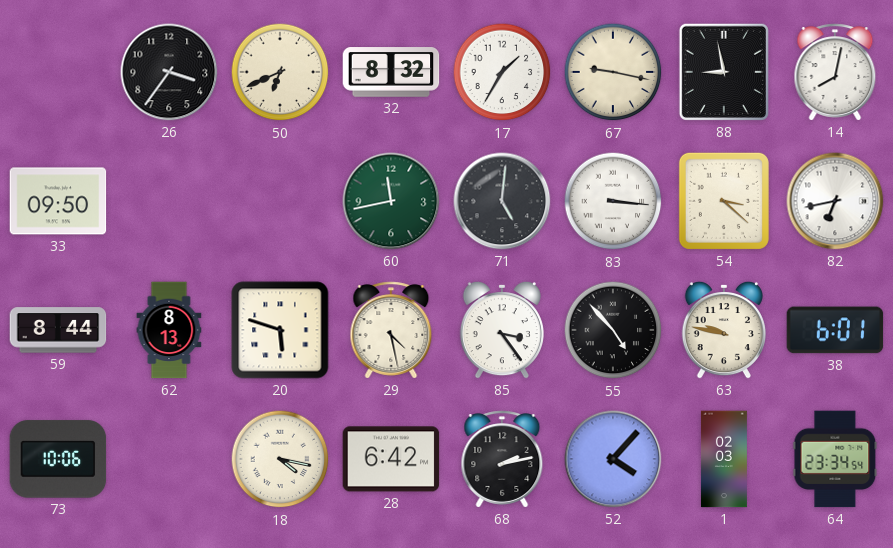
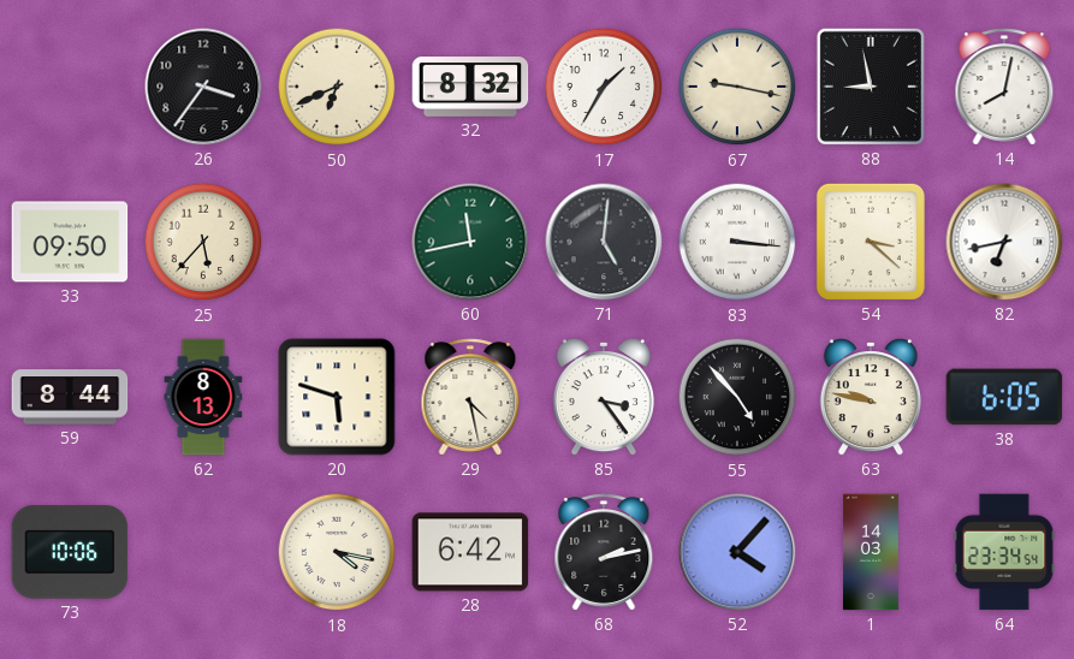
25: none -> 5:37 (203, 242)
38: 6:01 -> 6:05 (1004, 397)
1: 02:03 -> 14:03 (871, 552)
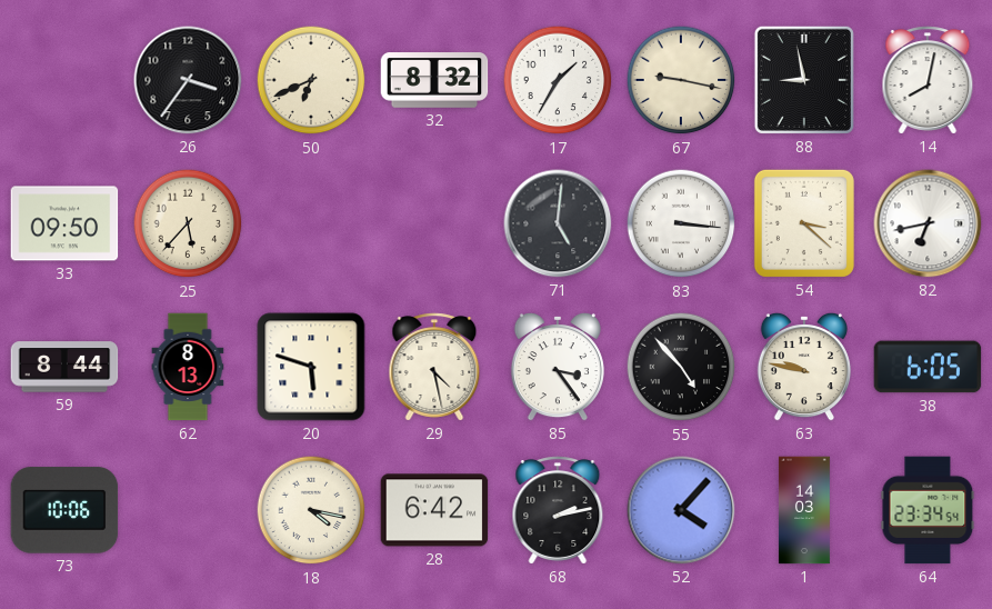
60: 11:43 -> none (470, 242)
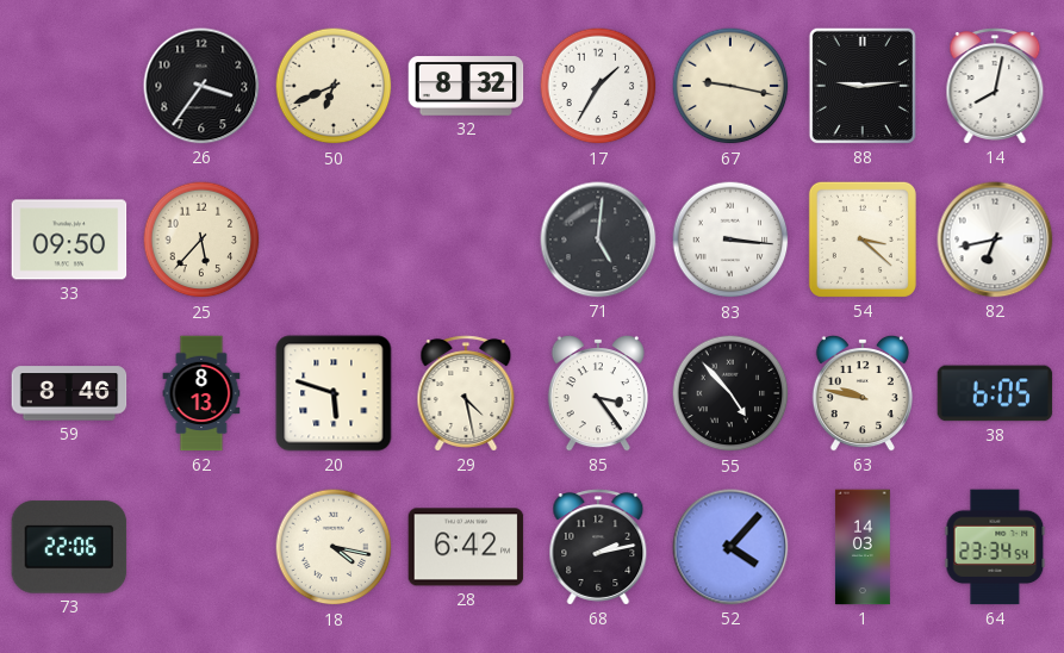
88: 8:58 -> 9:14 (863, 86)
59: 8:44 -> 8:46 (69, 393)
73: 10:06 -> 22:06 (69, 547)
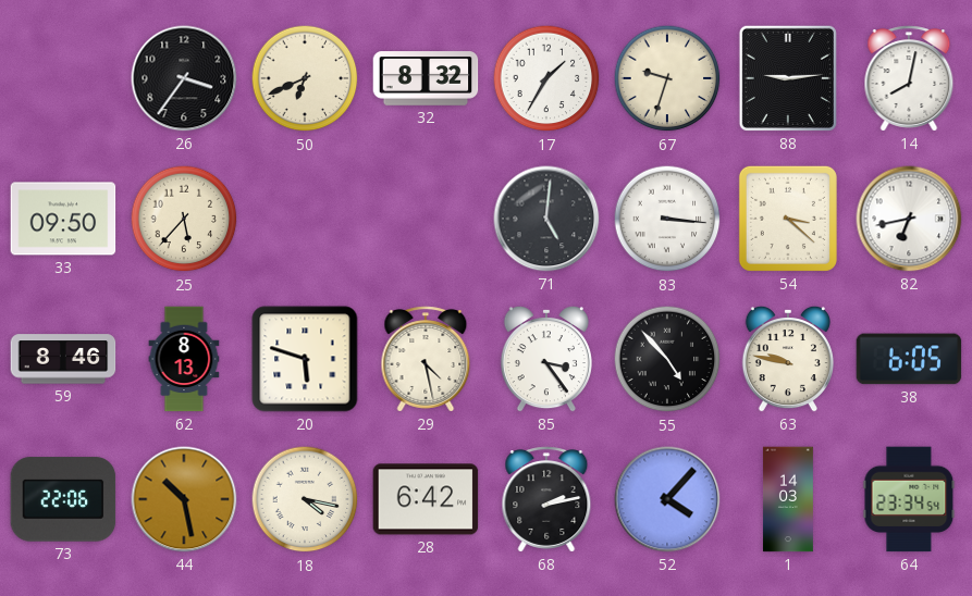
67: 9:17 -> 9:33 (667, 78)
44: none -> 10:28 (184, 499)
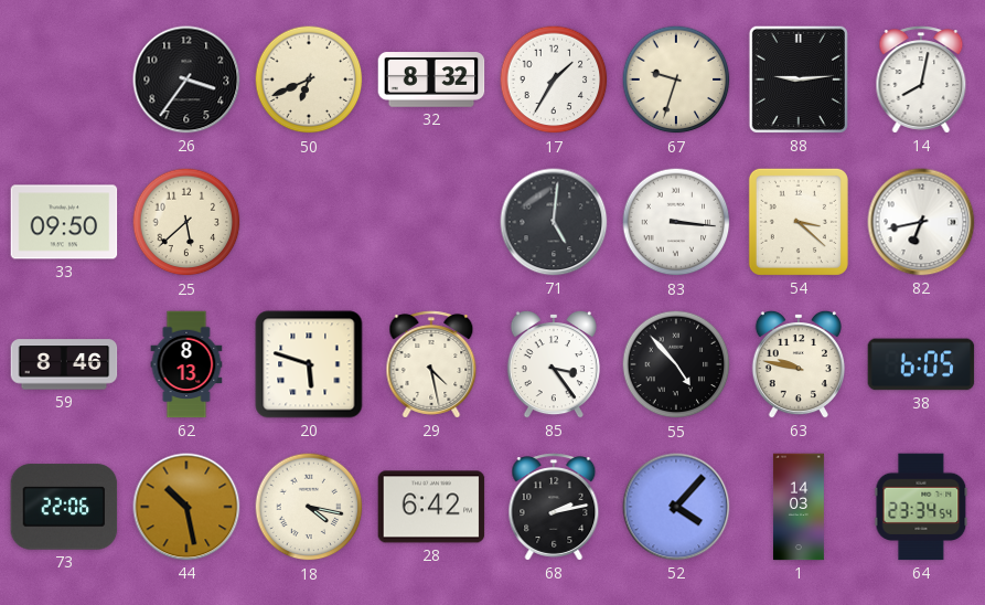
25: 5:37 -> 5:38 (186, 222)
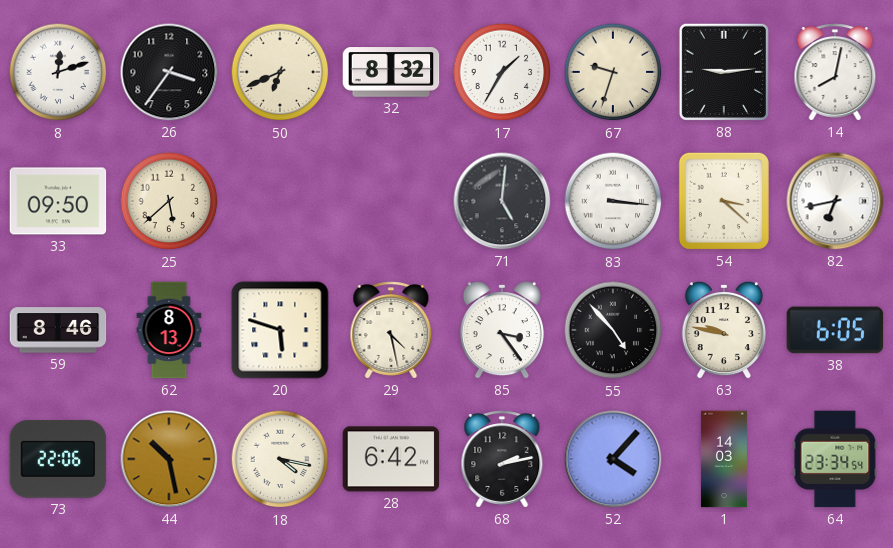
8: none -> 12:12 (58, 72)
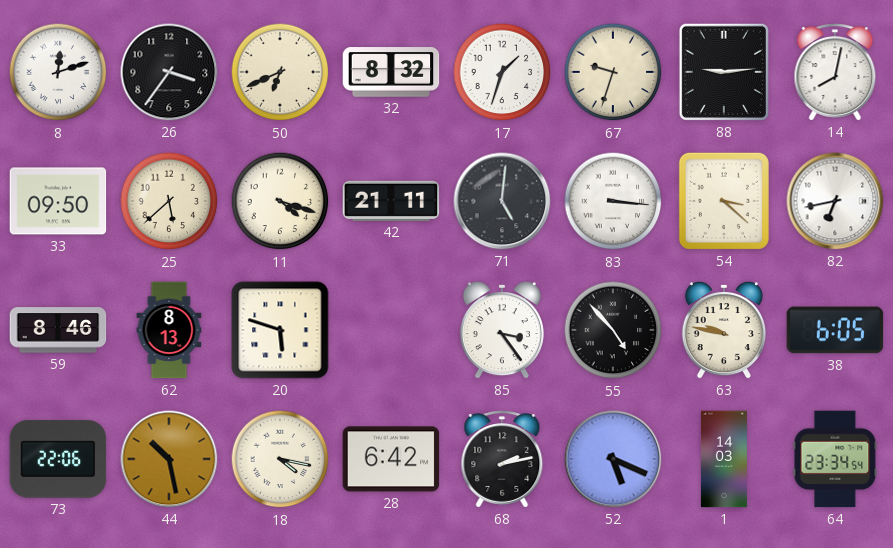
17: 1:35 -> 1:33 (502, 72)
11: none -> 4:18 (280, 201)
42: none -> 21:11 (391, 201)
29: 4:28 -> none (391, 330)
52: 4:07 -> 5:19 (613, 459)
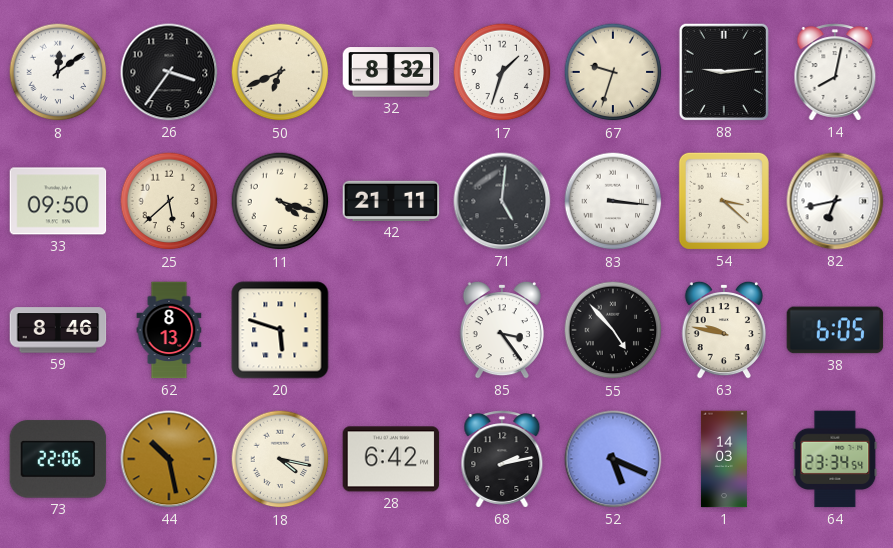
8: 12:12 -> 12:09 (58, 72)
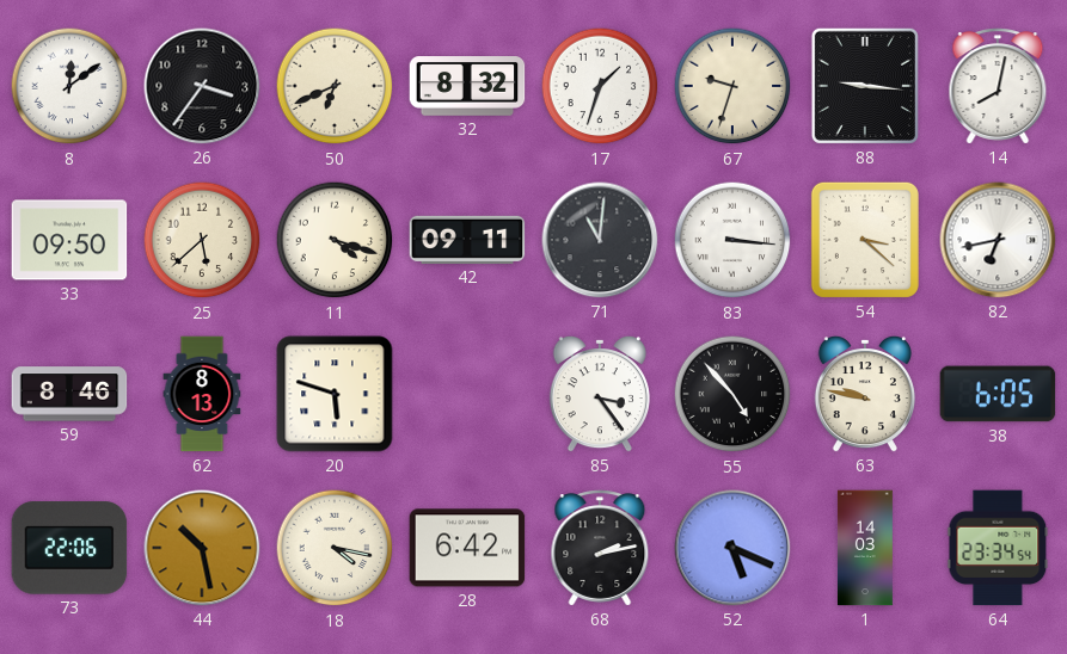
88: 9:14 -> 9:16 (865, 86)
42: 21:11 -> 09:11 (467, 240)
71: 5:01 -> 11:01 (600, 240)
